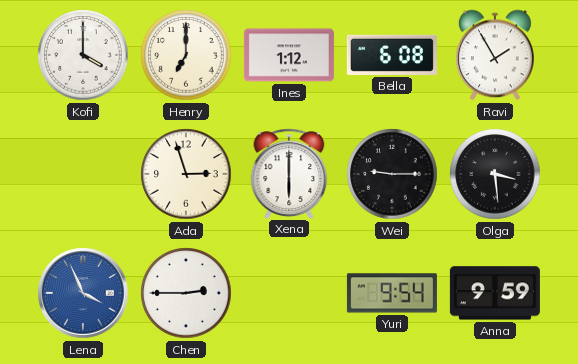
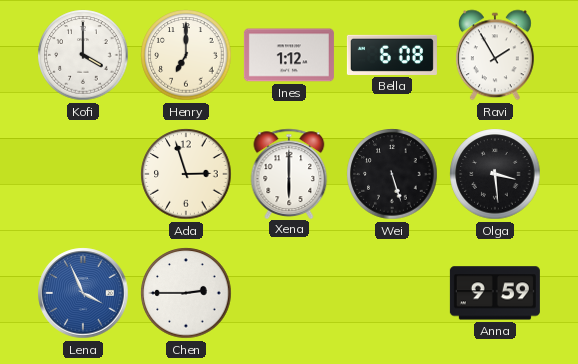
Wei: 9:15 -> 5:27 (392, 174)
Yuri: 9:54 -> none (392, 293)
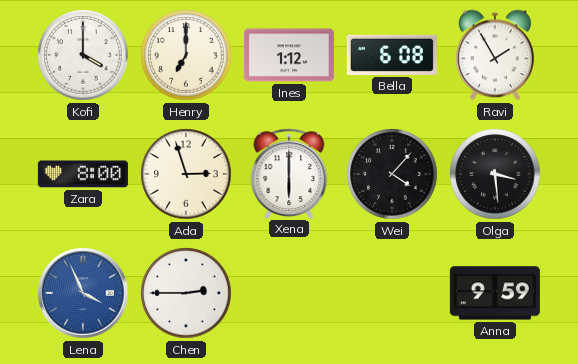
Zara: none -> 8:00 (83, 174)
Wei: 5:27 -> 4:07 (392, 174)
